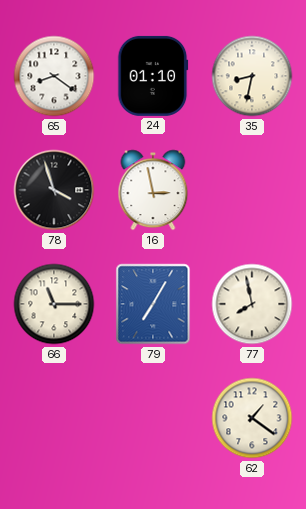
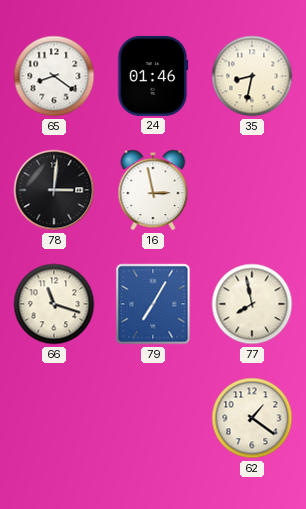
24: 01:10 -> 01:46 (153, 76)
78: 3:57 -> 3:01 (54, 190)
66: 11:15 -> 11:18 (54, 304)
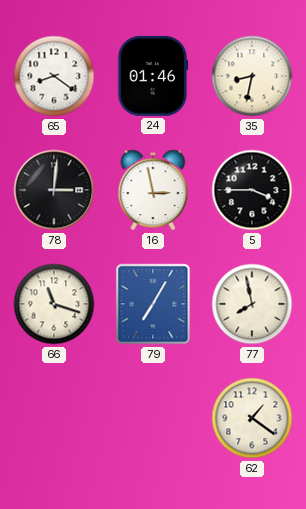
5: none -> 3:45 (252, 190)
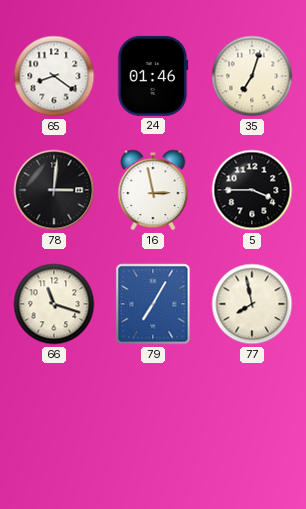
35: 8:32 -> 7:03 (252, 76)
62: 1:21 -> none (252, 418)
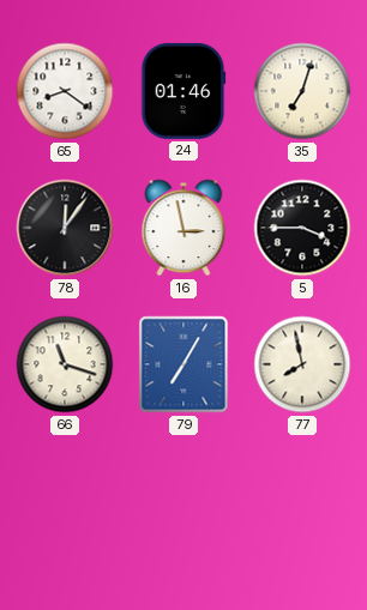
78: 3:01 -> 12:06 (65, 228)
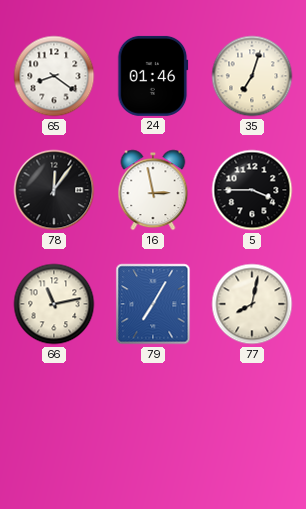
66: 11:18 -> 11:13 (54, 304)
77: 7:58 -> 8:02 (252, 304)
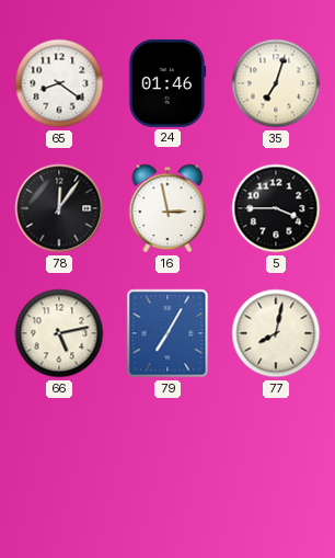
66: 11:13 -> 5:13 (59, 333)
